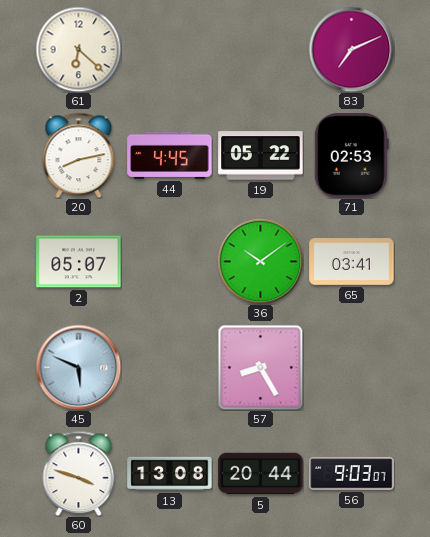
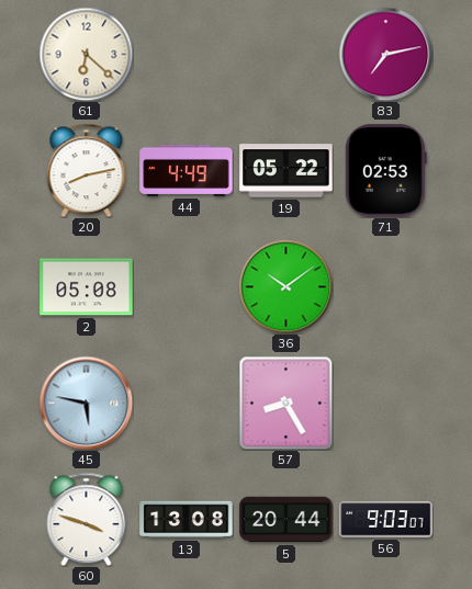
83: 7:11 -> 7:13 (385, 54)
44: 4:45 -> 4:49 (187, 170)
2: 05:07 -> 05:08 (87, 287)
65: 03:41 -> none (352, 262)
45: 5:49 -> 5:47 (86, 403)
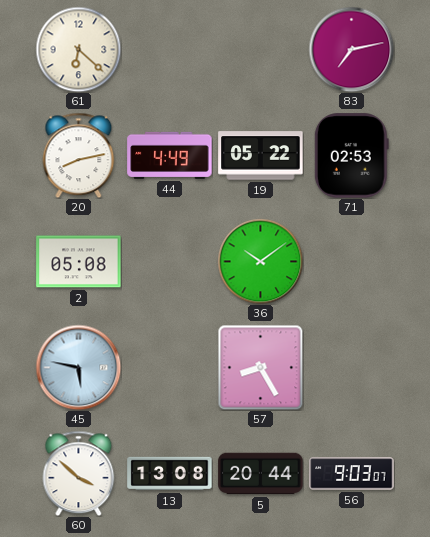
60: 3:48 -> 3:52 (79, 473)
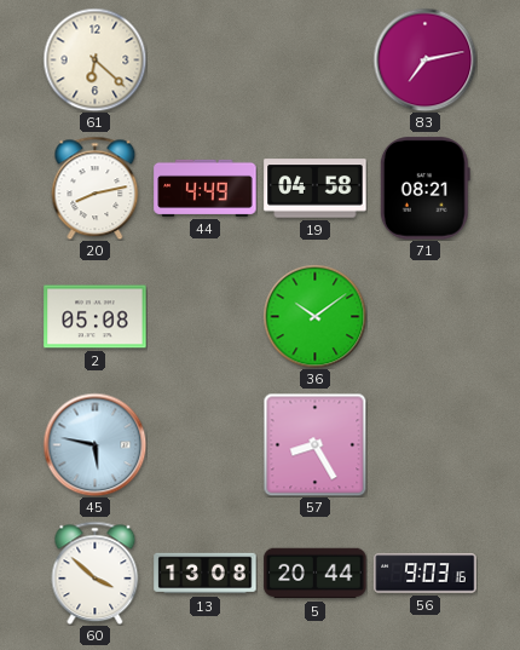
19: 05:22 -> 04:58 (316, 189)
71: 02:53 -> 08:21 (424, 189)
56: 9:03:07 -> 9:03:16 (426, 574)
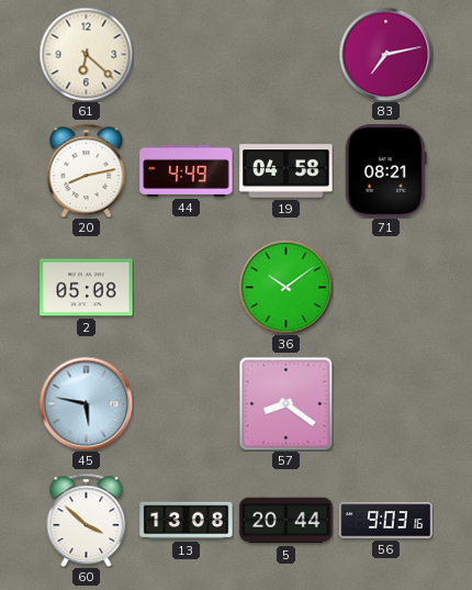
57: 8:25 -> 8:21 (285, 403)
